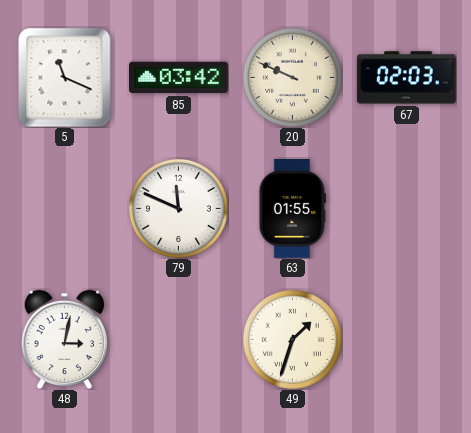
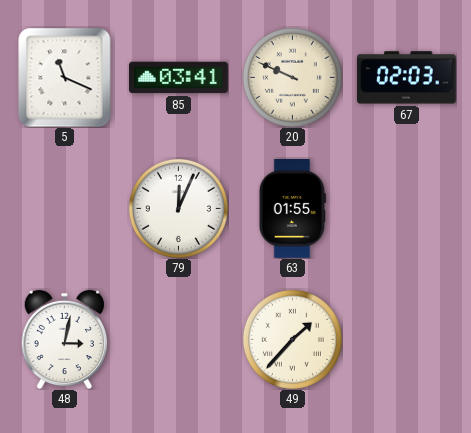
85: 03:42 -> 03:41 (179, 78)
79: 11:49 -> 12:04 (178, 208)
49: 1:33 -> 1:37 (292, 339)
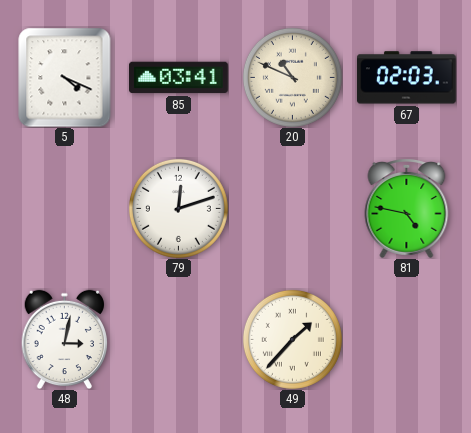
5: 11:19 -> 4:19 (65, 77)
20: 9:49 -> 10:49 (292, 77)
79: 12:04 -> 12:12 (178, 208)
63: 01:55 -> none (292, 209)
81: none -> 4:47 (407, 209)
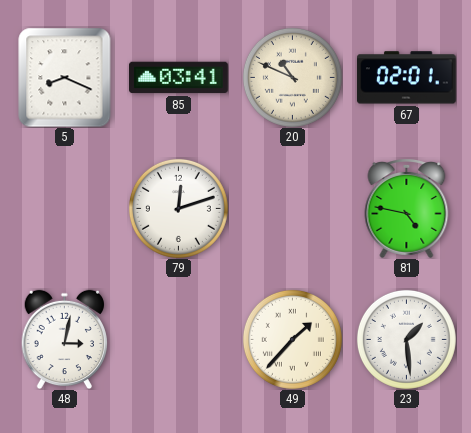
5: 4:19 -> 8:19 (65, 77)
67: 02:03 -> 02:01 (407, 78)
23: none -> 1:29 (406, 339)
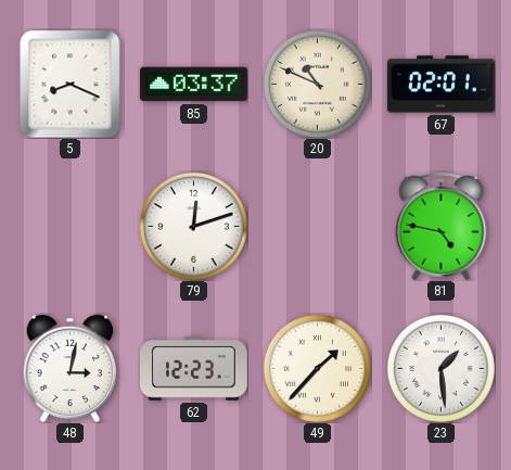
85: 03:41 -> 03:37 (194, 85)
62: none -> 12:23 (194, 369)
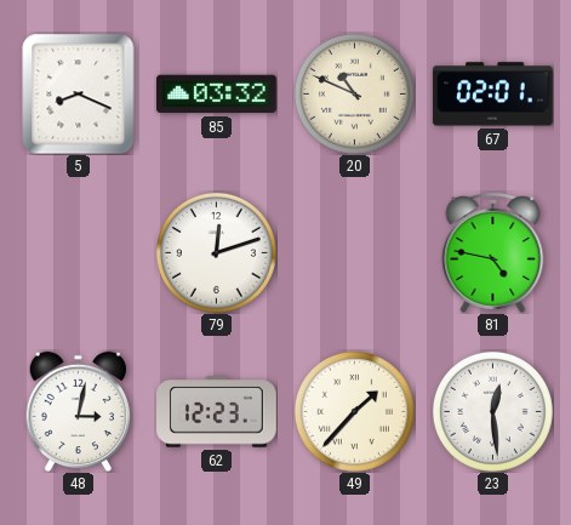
85: 03:37 -> 03:32 (217, 95)
23: 1:29 -> 12:29 (492, 411)
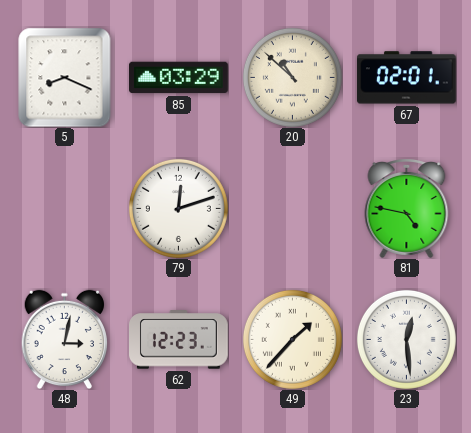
85: 03:32 -> 03:29 (179, 78)
20: 10:49 -> 10:52 (292, 77)
